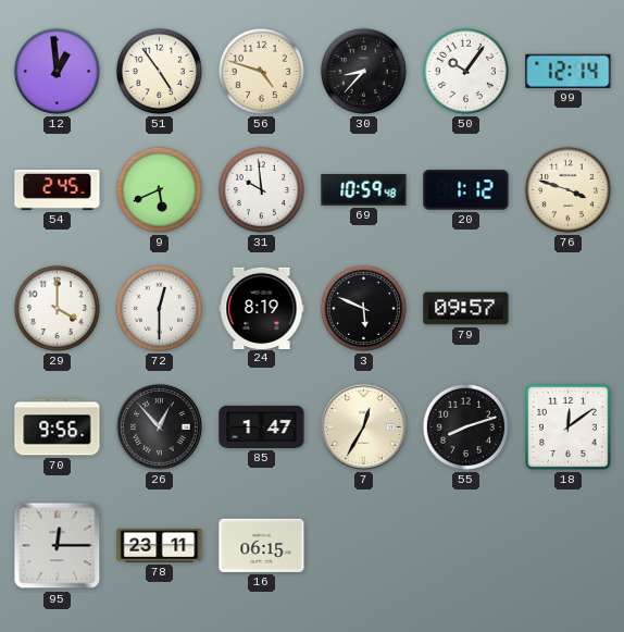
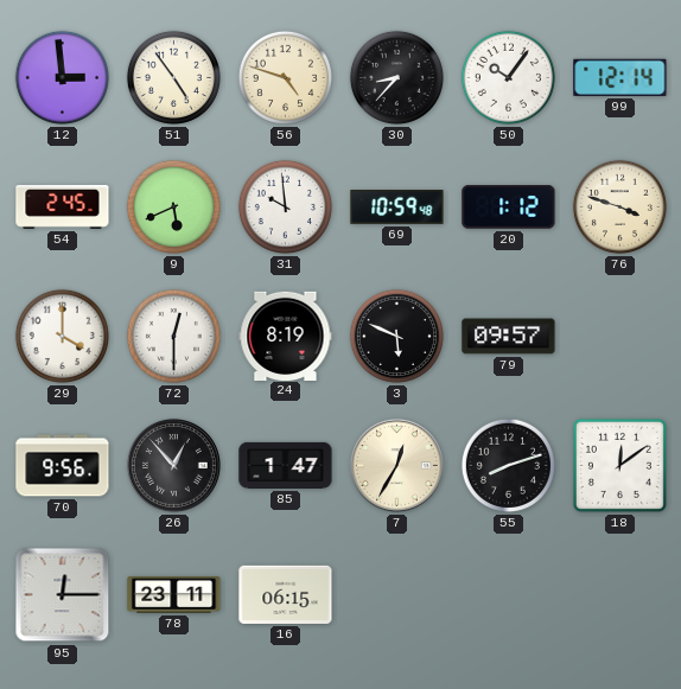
12: 12:59 -> 2:59 (62, 77)
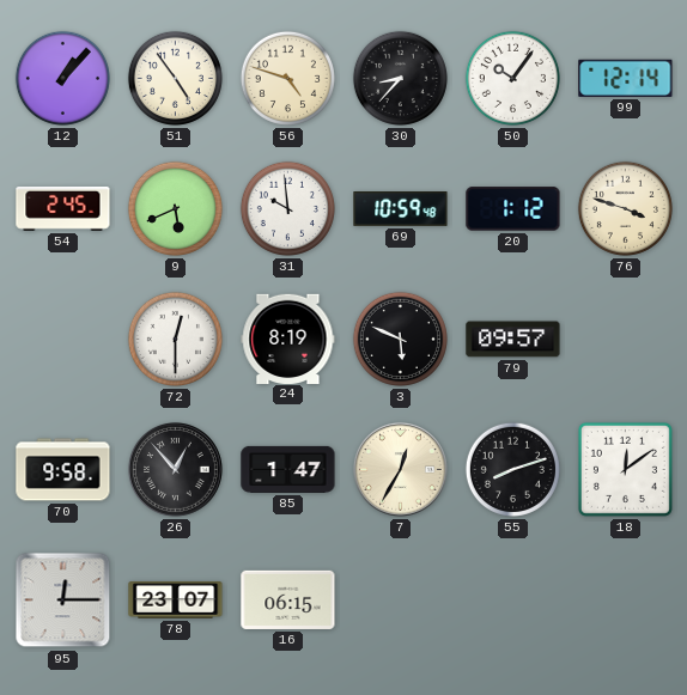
12: 2:59 -> 1:07 (62, 78)
29: 4:00 -> none (62, 336)
70: 9:56 -> 9:58 (63, 470)
78: 23:11 -> 23:07 (176, 600)
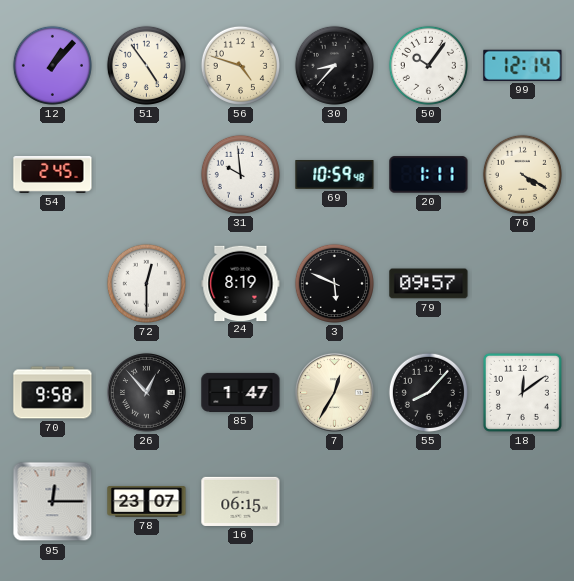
9: 5:41 -> none (175, 208)
20: 1:12 -> 1:11 (429, 175)
76: 3:48 -> 4:20 (522, 174)
55: 8:12 -> 8:07 (428, 392)
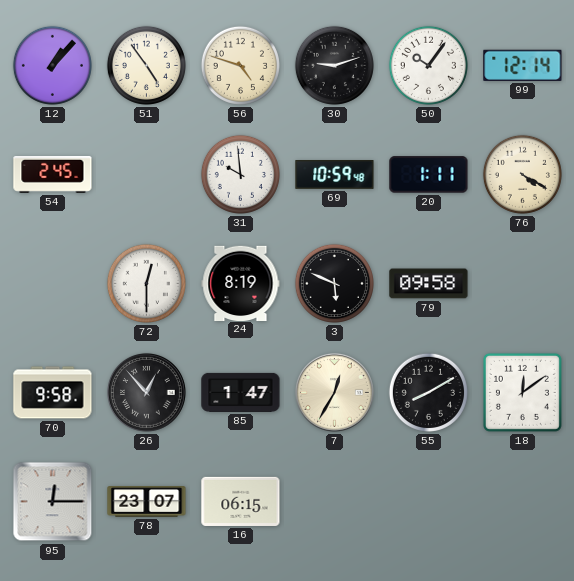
30: 8:37 -> 9:12 (334, 65)
79: 09:57 -> 09:58 (429, 284)
55: 8:07 -> 8:10 (428, 392)
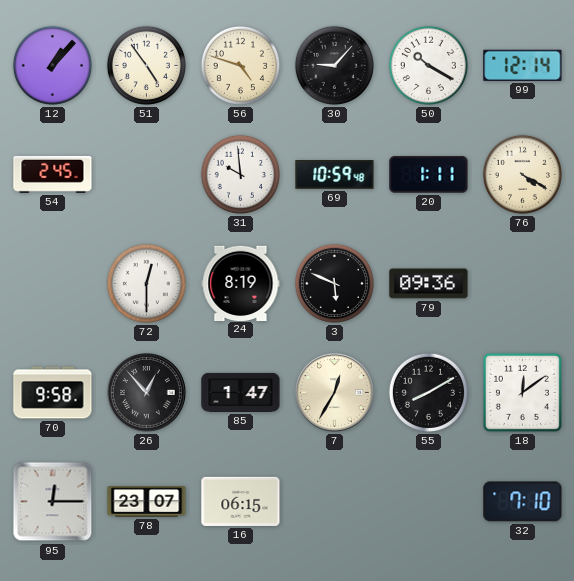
30: 9:12 -> 9:07 (334, 65)
50: 10:06 -> 10:20 (428, 65)
79: 09:58 -> 09:36 (429, 284)
32: none -> 7:10 (523, 502)
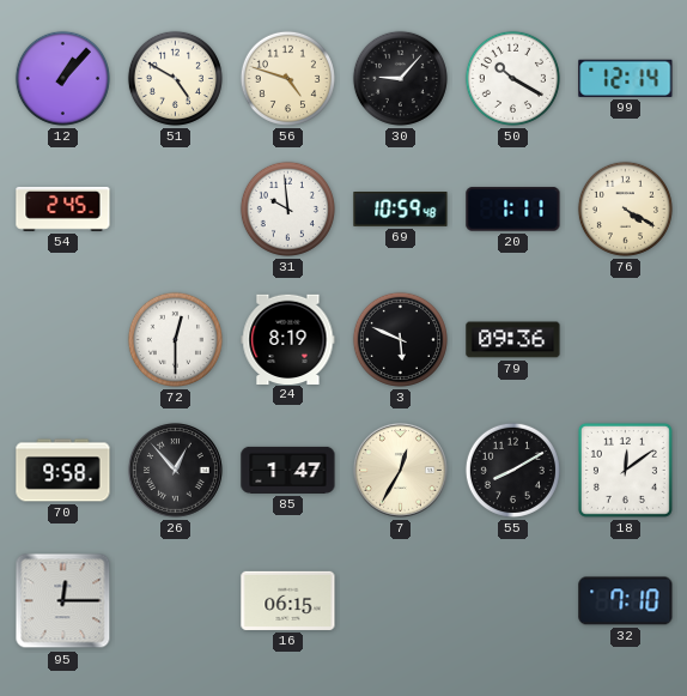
51: 4:54 -> 4:50 (175, 78)
78: 23:07 -> none (147, 502)
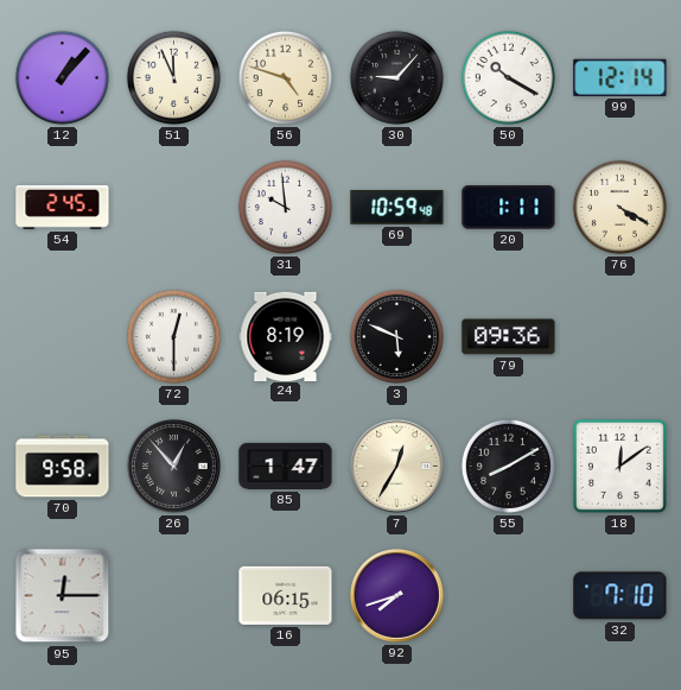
51: 4:50 -> 11:56 (173, 77)
92: none -> 7:42 (396, 595)
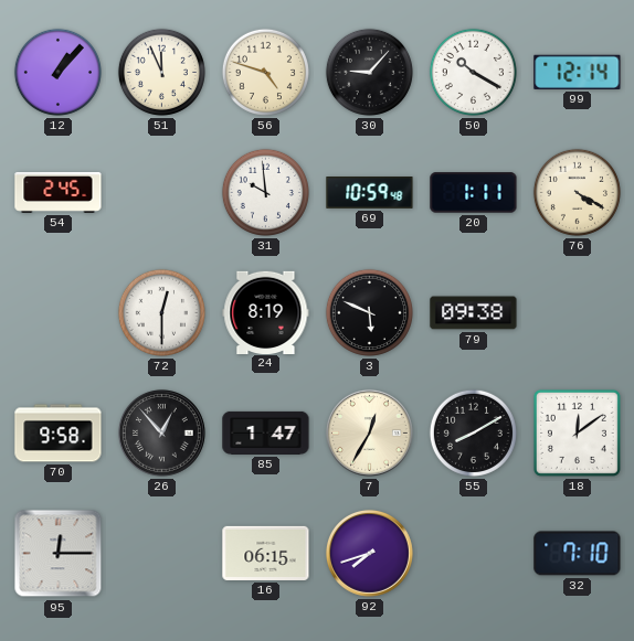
79: 09:36 -> 09:38 (474, 313)
